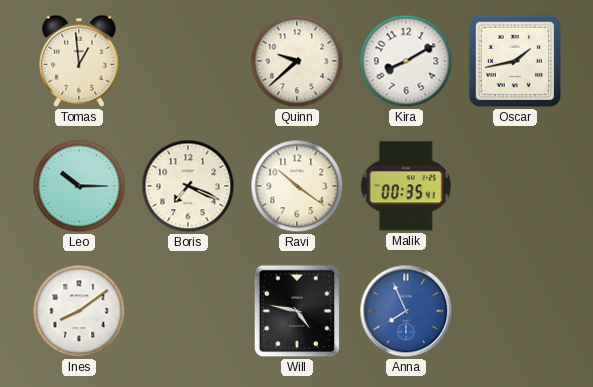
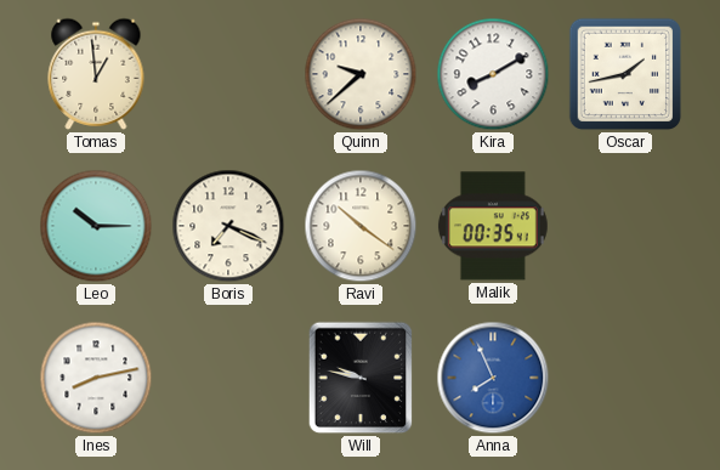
Ines: 8:09 -> 8:13 (96, 378)
Will: 4:47 -> 9:47 (361, 378)
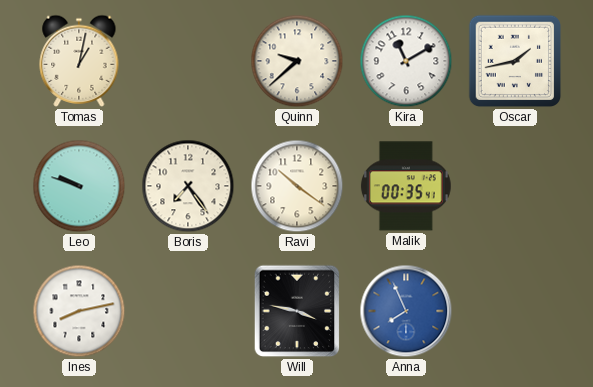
Tomas: 12:59 -> 1:02 (79, 61)
Kira: 8:10 -> 11:10 (406, 61)
Leo: 10:15 -> 9:48 (79, 186)
Boris: 7:19 -> 7:24 (188, 186)
Will: 9:47 -> 3:47 (297, 311)
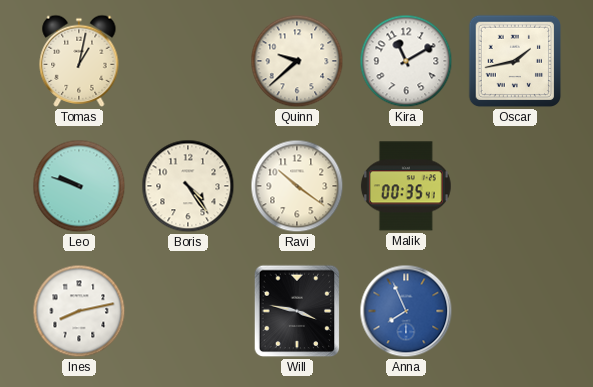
Boris: 7:24 -> 4:24 (188, 186)
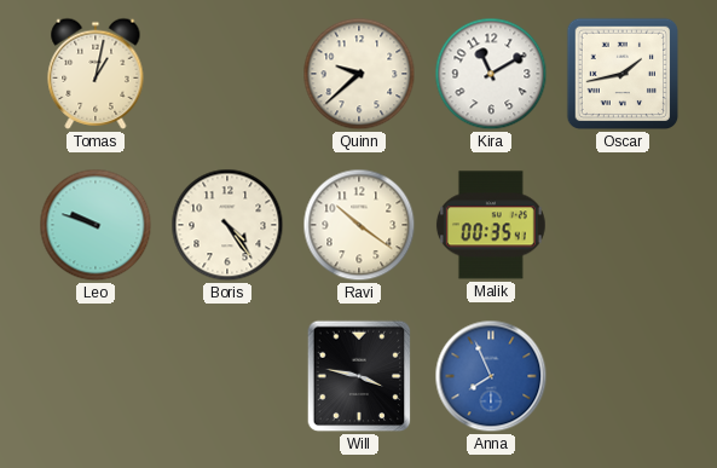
Ines: 8:13 -> none (79, 311)
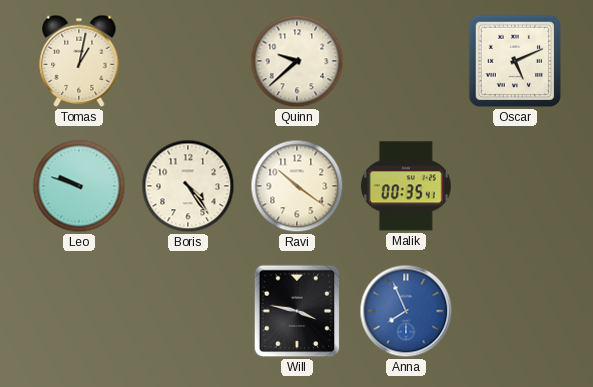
Kira: 11:10 -> none (491, 74)
Oscar: 1:43 -> 5:11 (515, 61)
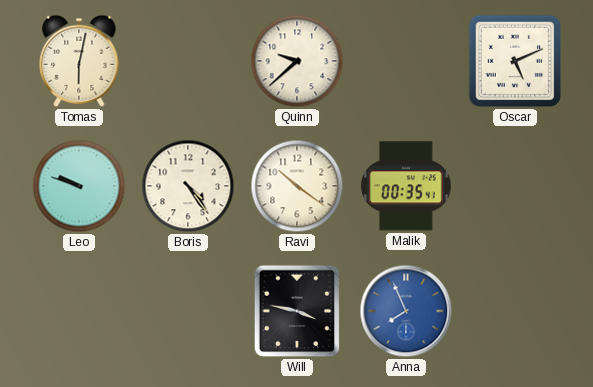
Tomas: 1:02 -> 6:02 (79, 61)
